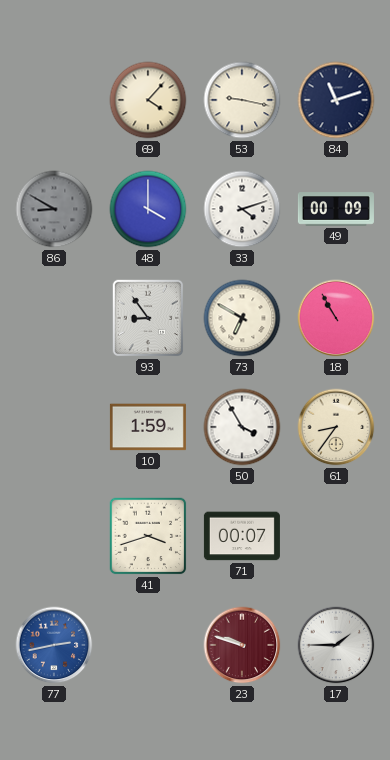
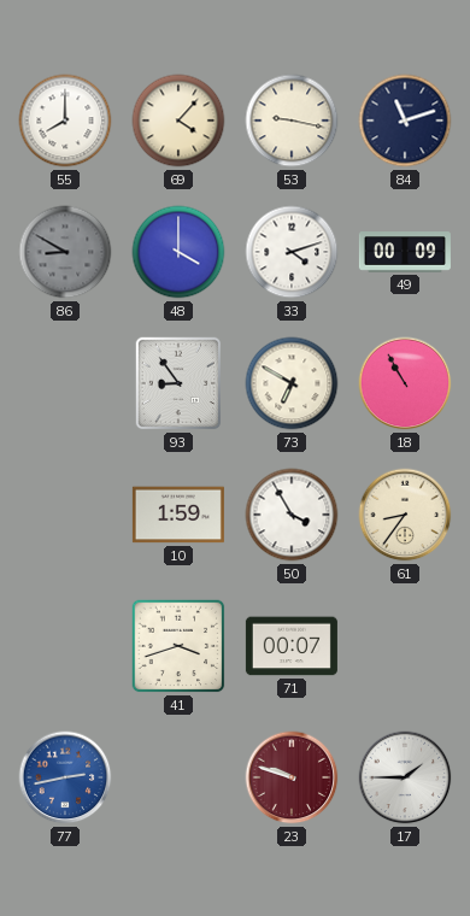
55: none -> 8:00 (65, 121)
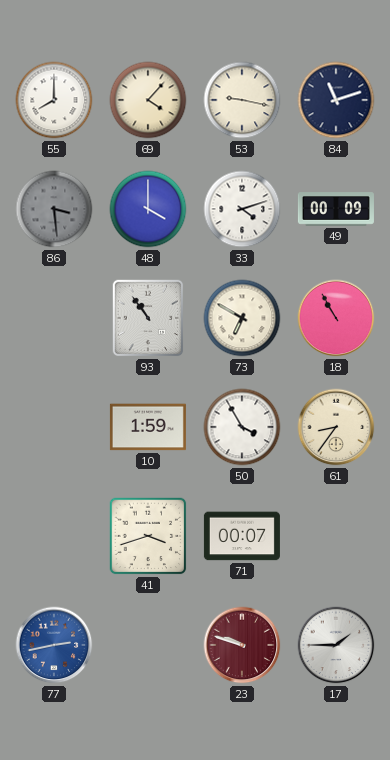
86: 8:50 -> 3:29 (54, 209)
93: 8:54 -> 10:54 (148, 318)
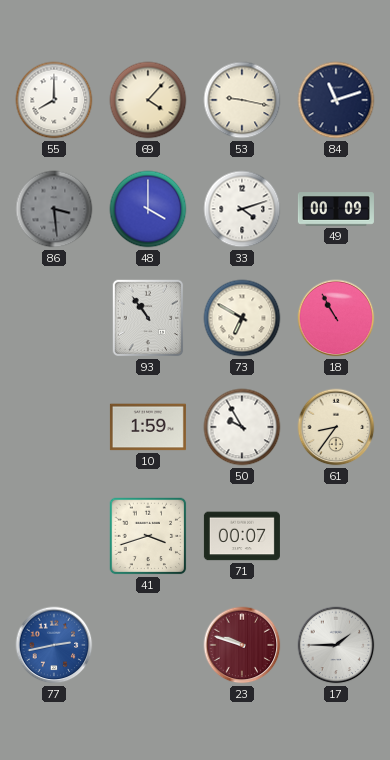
50: 3:55 -> 9:55 (242, 427)
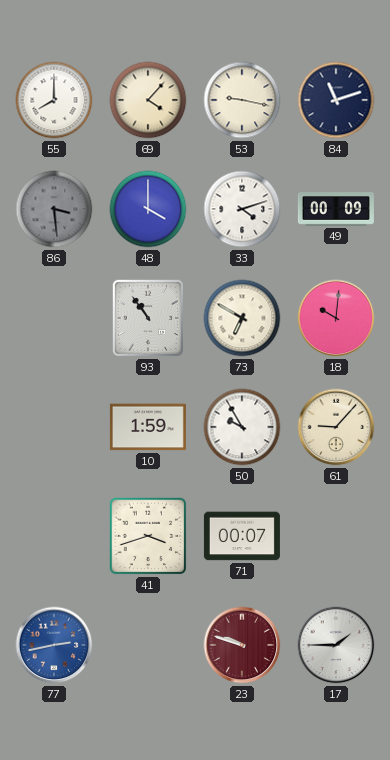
18: 10:55 -> 10:01 (336, 318)
61: 8:36 -> 9:07 (336, 427)
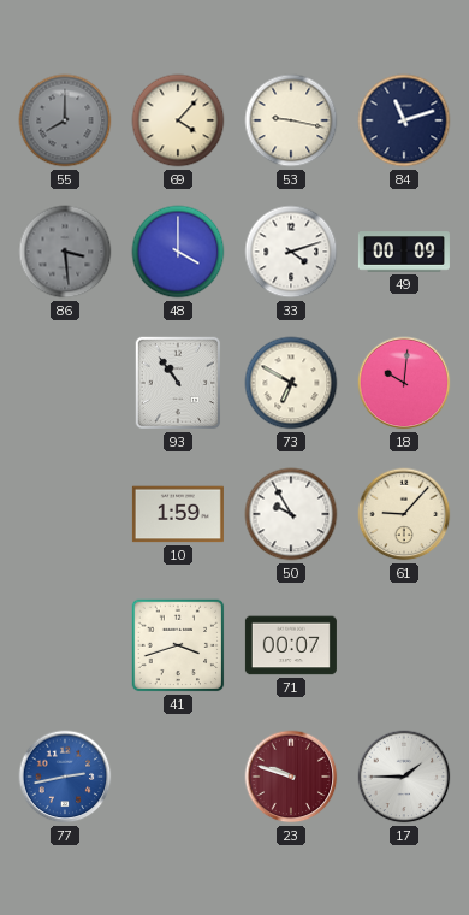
55 dial: white -> grey (65, 120)
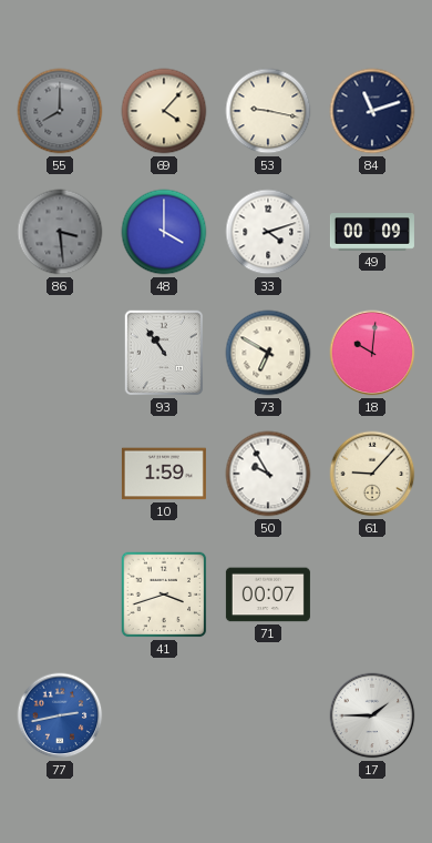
23: 9:48 -> none (291, 777)
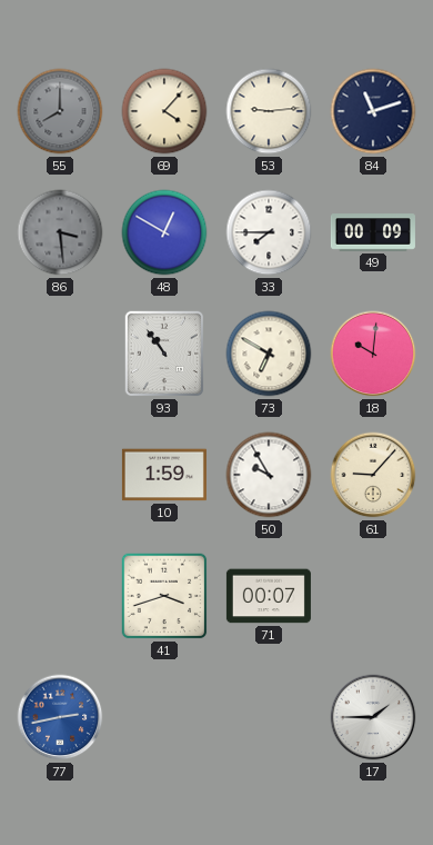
53: 9:17 -> 9:14 (269, 111)
48: 4:00 -> 12:50 (164, 232)
33: 4:12 -> 7:45 (269, 232)
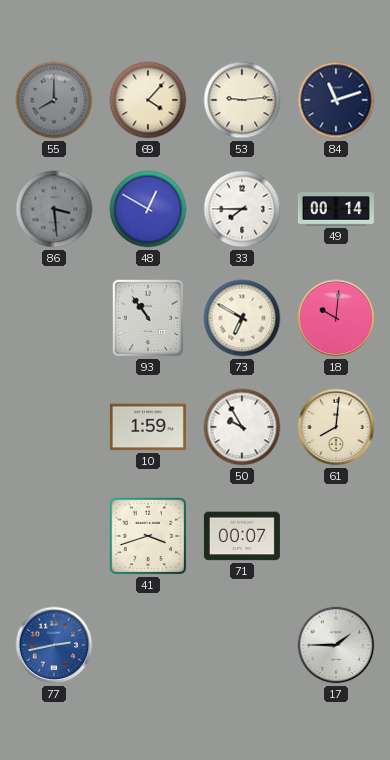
49: 00:09 -> 00:14 (336, 209)
61: 9:07 -> 8:01 (336, 427)
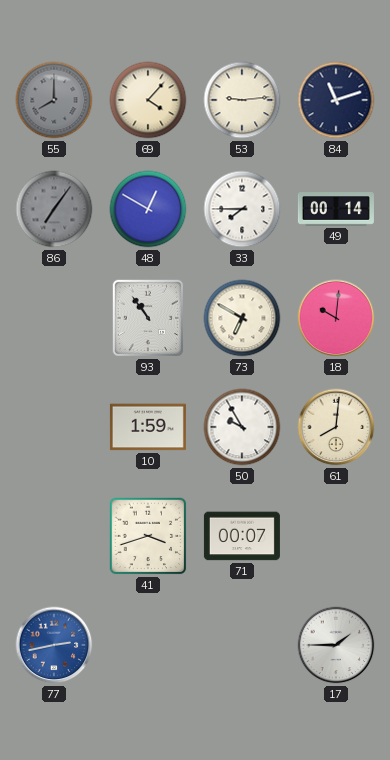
86: 3:29 -> 7:06 (54, 209)
